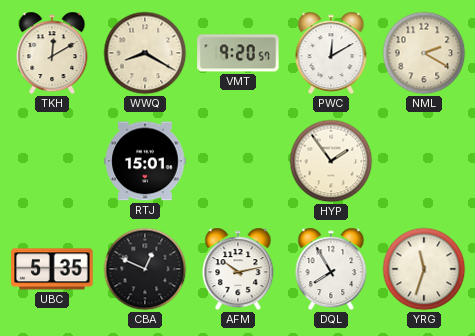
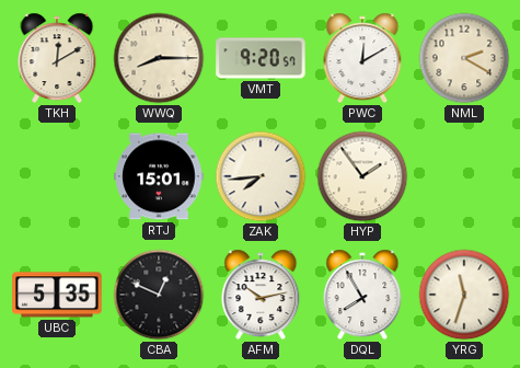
WWQ: 8:20 -> 8:15 (159, 58)
ZAK: none -> 7:44 (261, 176)
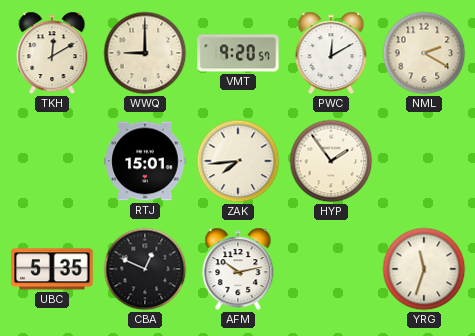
WWQ: 8:15 -> 9:00 (145, 53)
DQL: 7:55 -> none (362, 295)
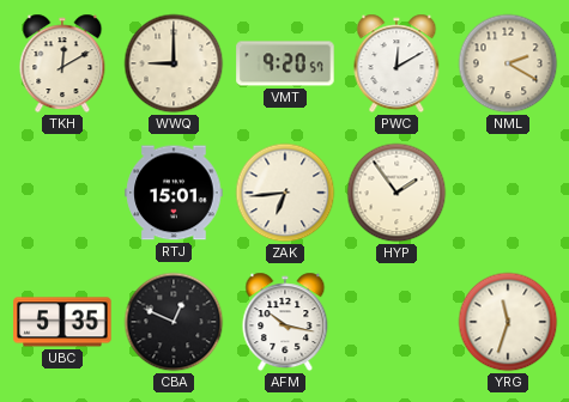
ZAK: 7:44 -> 6:44 (285, 193)
AFM: 10:13 -> 10:17 (285, 322)
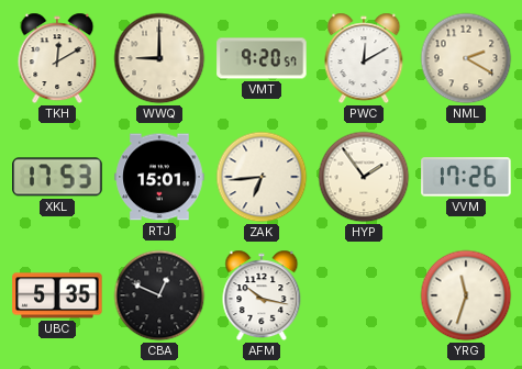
XKL: none -> 17:53 (57, 177)
VVM: none -> 17:26 (466, 177)
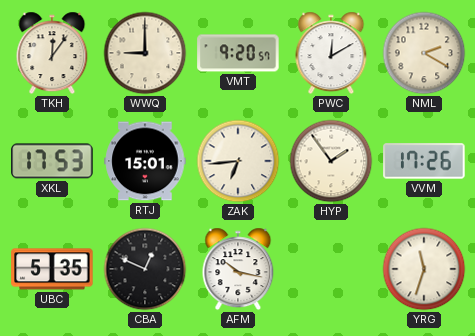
TKH: 12:10 -> 12:06 (52, 53)
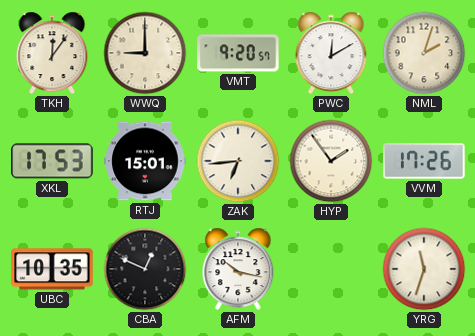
NML: 2:20 -> 2:03 (424, 53)
UBC: 5:35 -> 10:35 (52, 269)
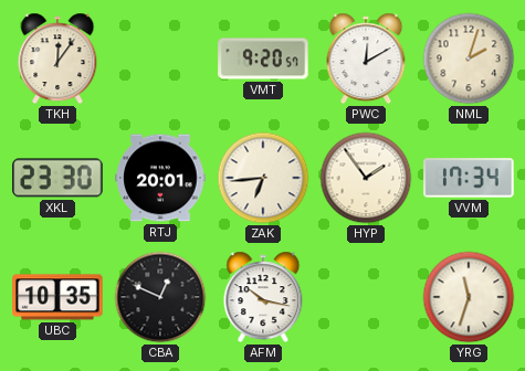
WWQ: 9:00 -> none (145, 53)
XKL: 17:53 -> 23:30 (57, 178)
RTJ: 15:01 -> 20:01 (160, 178)
VVM: 17:26 -> 17:34 (469, 178)
